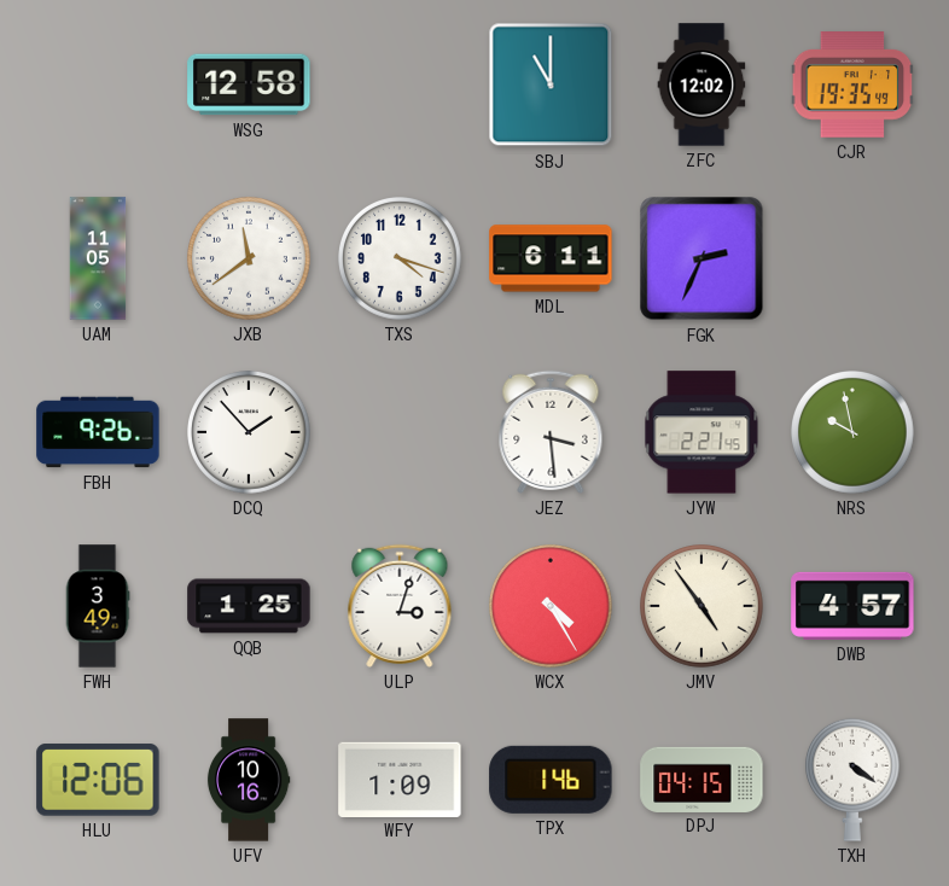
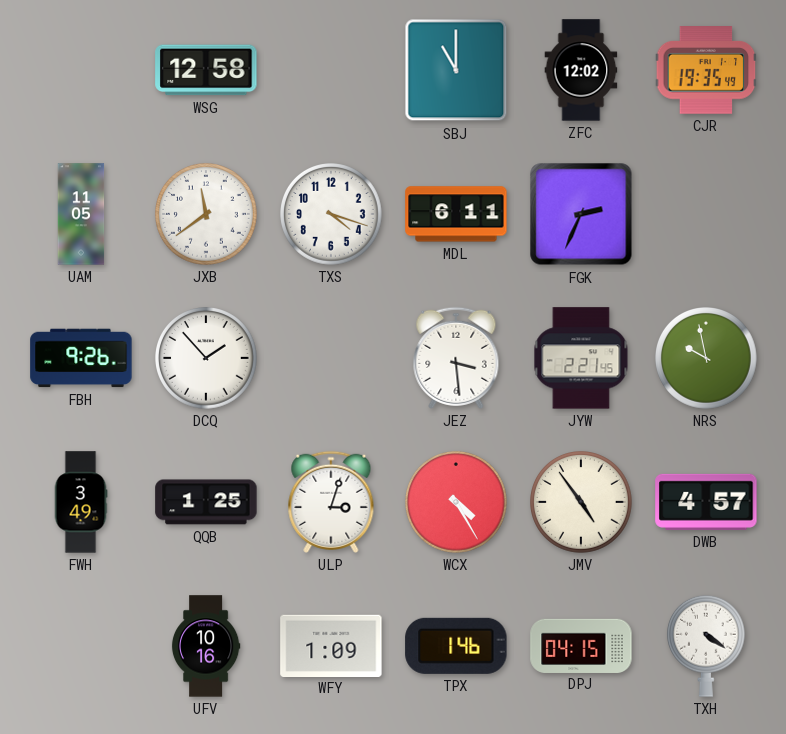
HLU: 12:06 -> none (98, 780)
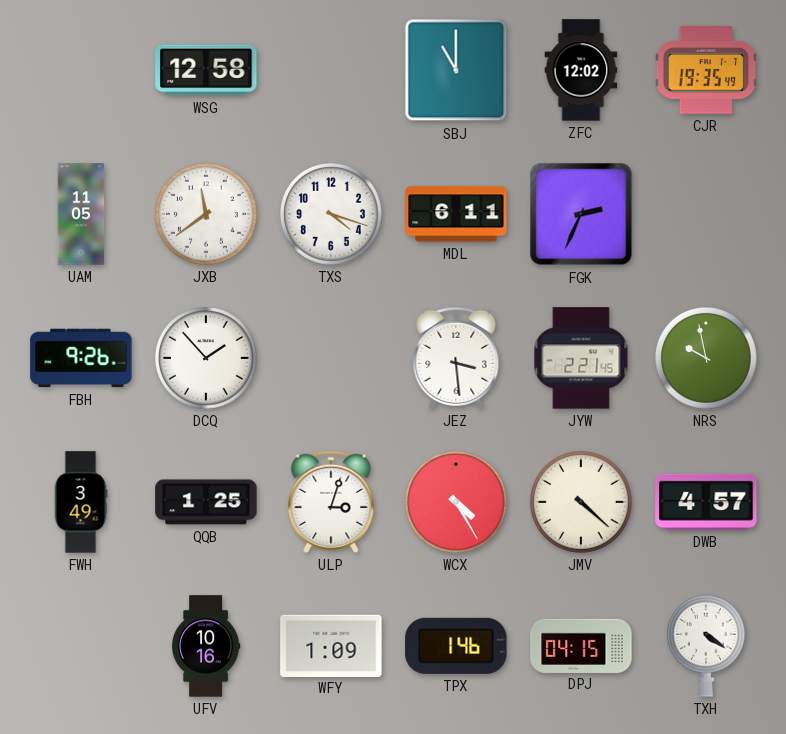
JMV: 4:54 -> 4:22 (582, 503)
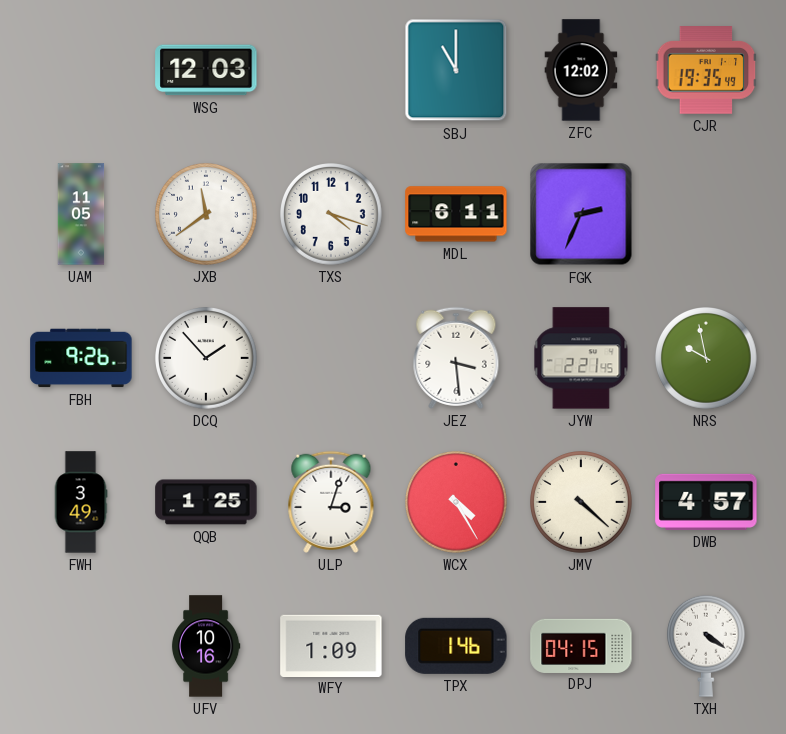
WSG: 12:58 -> 12:03 (206, 70)
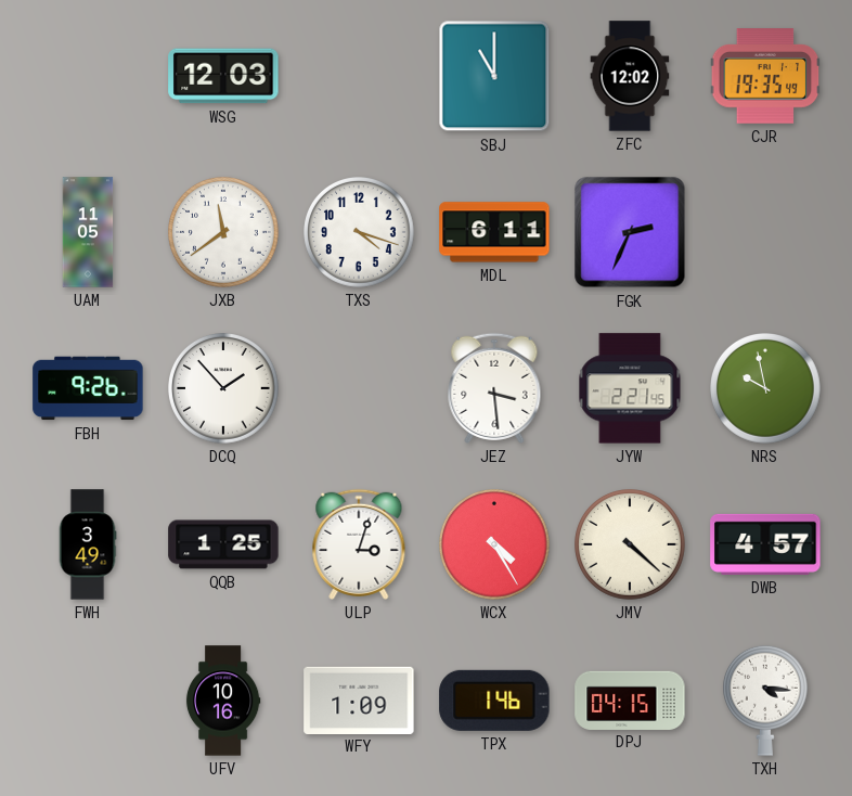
TXH: 4:21 -> 4:16 (765, 701)
